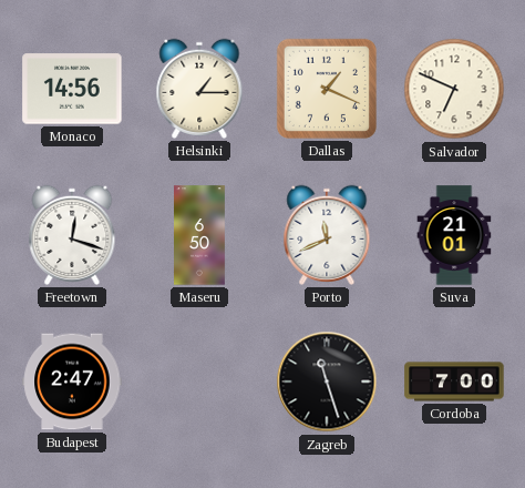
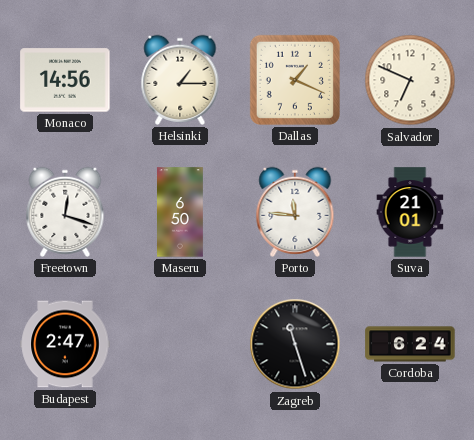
Porto: 11:41 -> 11:46 (295, 212)
Cordoba: 7:00 -> 6:24 (410, 344)
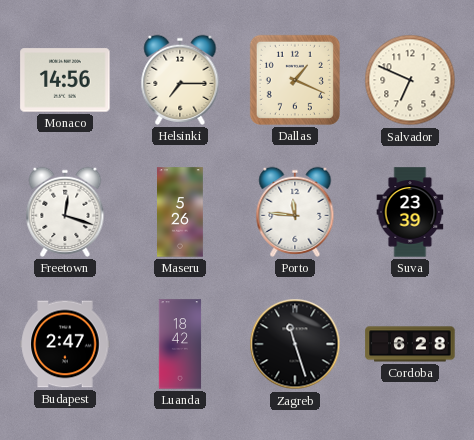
Helsinki: 1:15 -> 7:15 (180, 80)
Maseru: 6:50 -> 5:26 (181, 212)
Suva: 21:01 -> 23:39 (410, 212)
Luanda: none -> 18:42 (180, 344)
Cordoba: 6:24 -> 6:28 (410, 344)
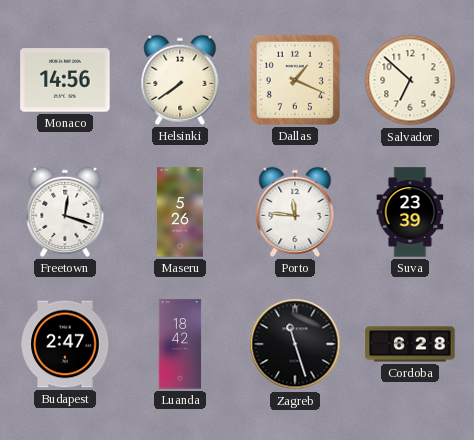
Helsinki: 7:15 -> 7:39 (180, 80)
Salvador: 6:49 -> 6:52 (410, 80)
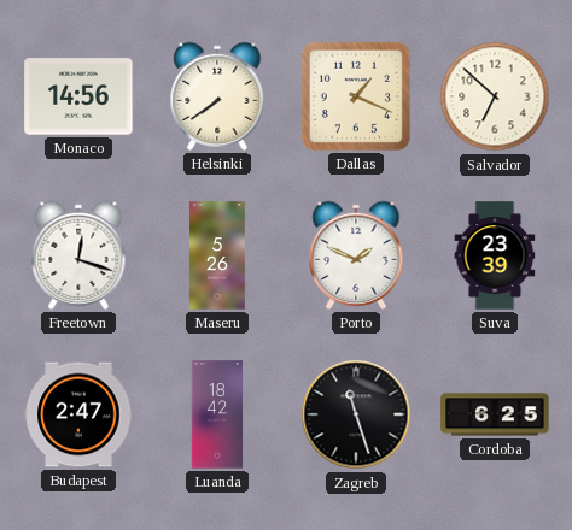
Porto: 11:46 -> 1:49 (356, 255)
Cordoba: 6:28 -> 6:25 (495, 414)
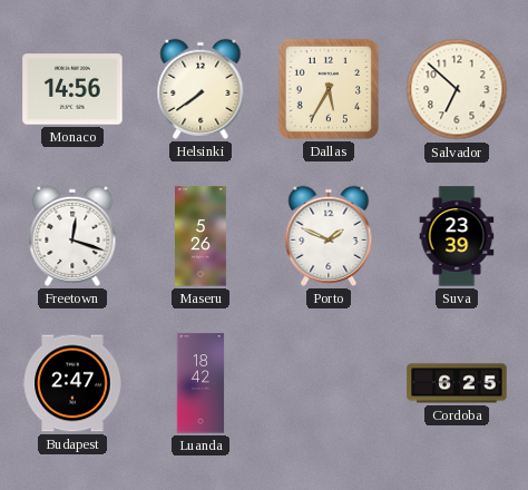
Dallas: 1:19 -> 5:35 (329, 89)
Zagreb: 11:27 -> none (356, 414)
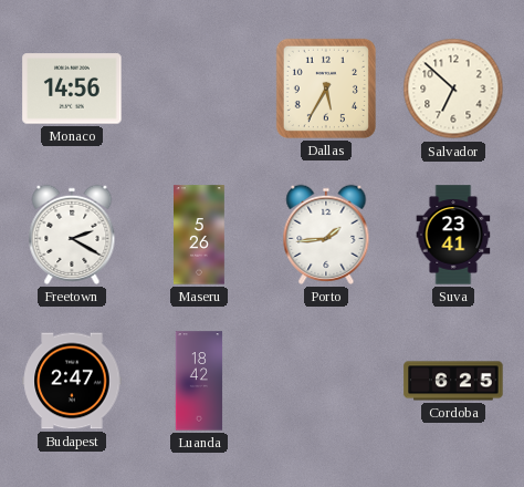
Helsinki: 7:39 -> none (201, 89)
Freetown: 12:18 -> 2:20 (72, 235)
Porto: 1:49 -> 1:44 (326, 235)
Suva: 23:39 -> 23:41 (453, 235)
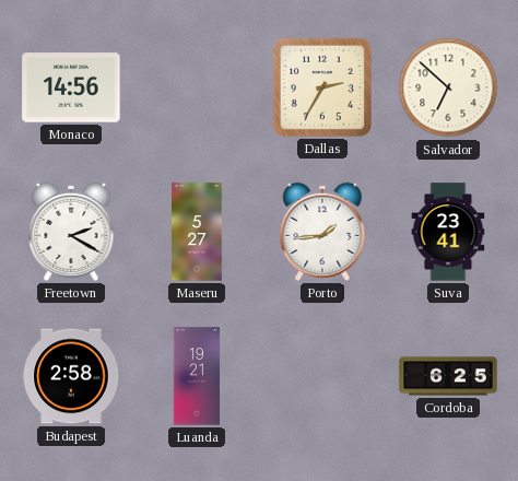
Dallas: 5:35 -> 2:35 (322, 87)
Maseru: 5:26 -> 5:27 (198, 232)
Budapest: 2:47 -> 2:58 (71, 376)
Luanda: 18:42 -> 19:21 (197, 376)
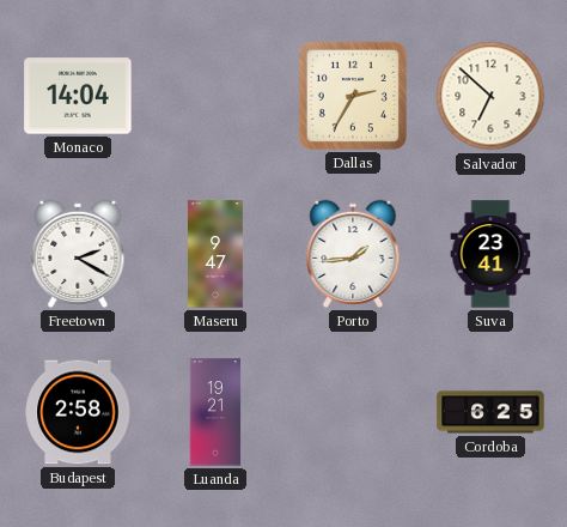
Monaco: 14:56 -> 14:04 (78, 96)
Maseru: 5:27 -> 9:47 (217, 254)
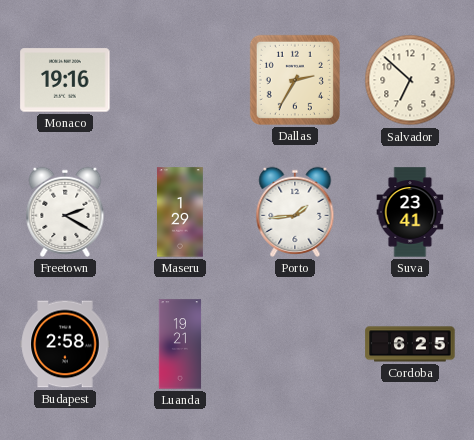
Monaco: 14:04 -> 19:16 (65, 80)
Maseru: 9:47 -> 1:29 (181, 212)
